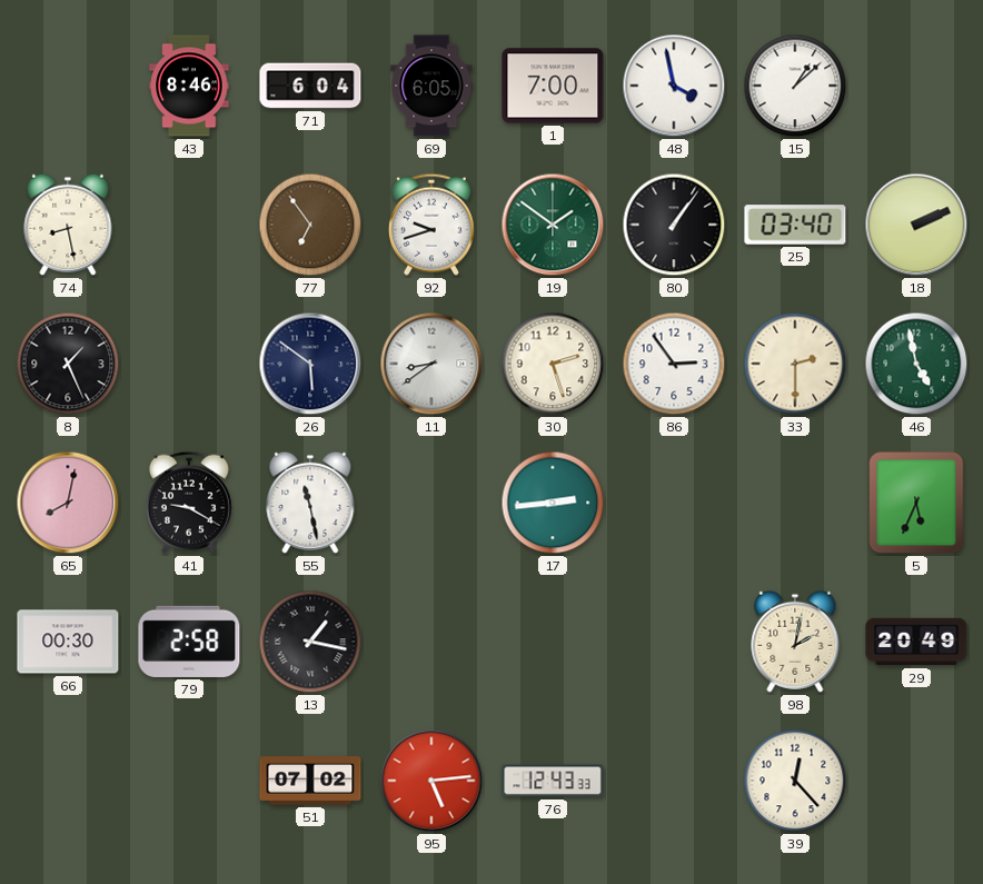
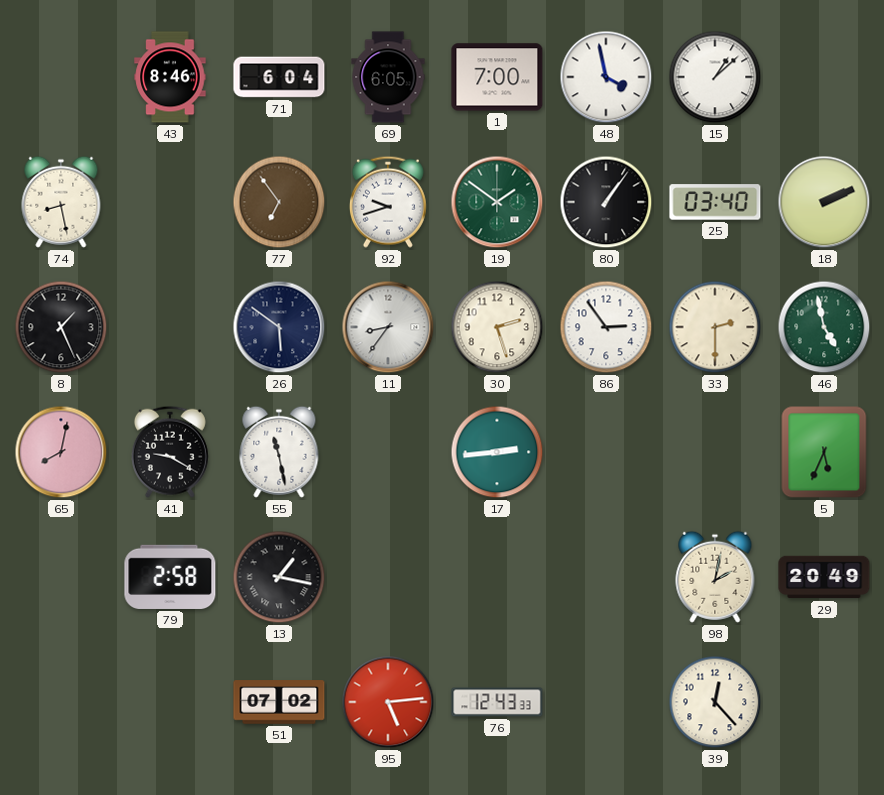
11: 8:39 -> 8:36 (388, 327)
66: 00:30 -> none (68, 642)
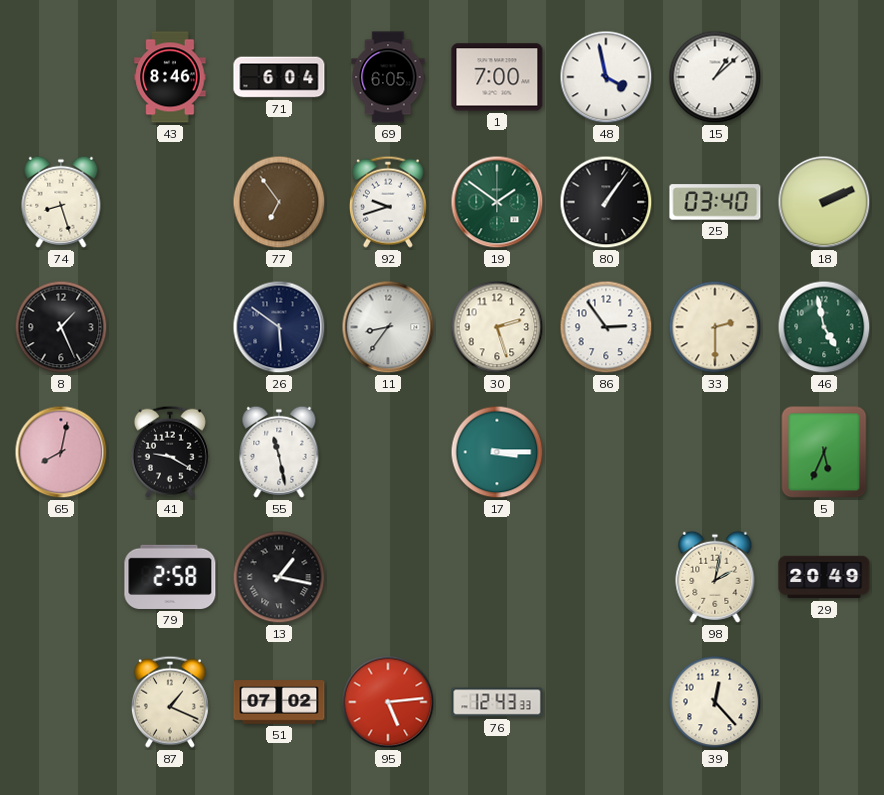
74: 8:28 -> 8:27 (61, 202)
17: 2:44 -> 3:15 (497, 452)
87: none -> 1:19 (170, 702)
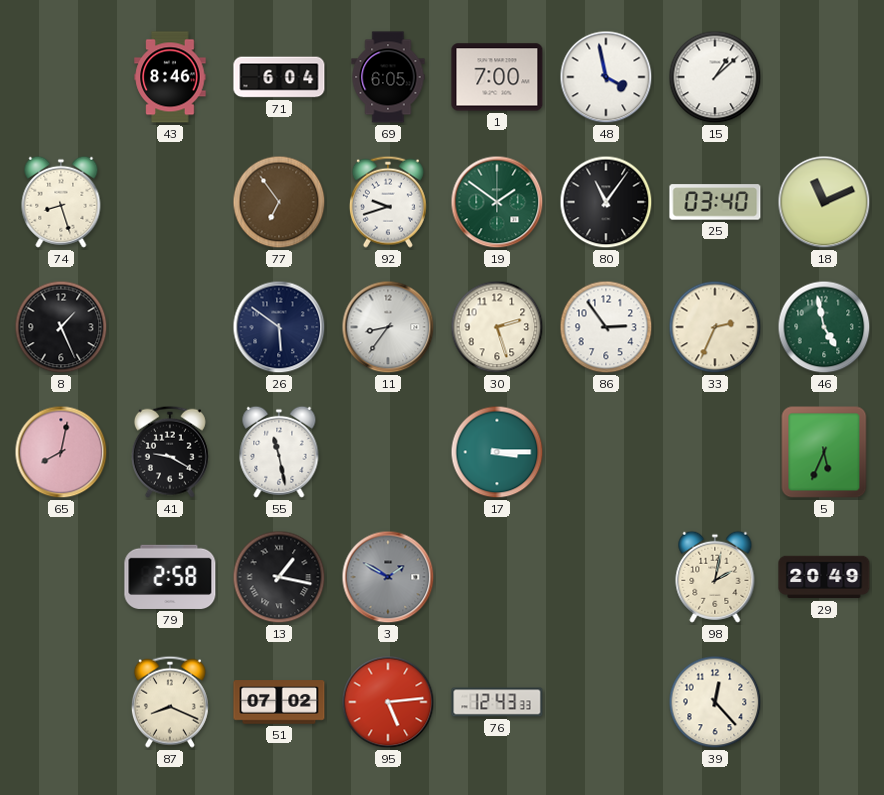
80: 1:06 -> 11:06 (606, 202)
18: 2:11 -> 11:11 (824, 202)
33: 2:30 -> 2:34 (715, 327)
3: none -> 1:50 (388, 577)
87: 1:19 -> 8:19 (170, 702)
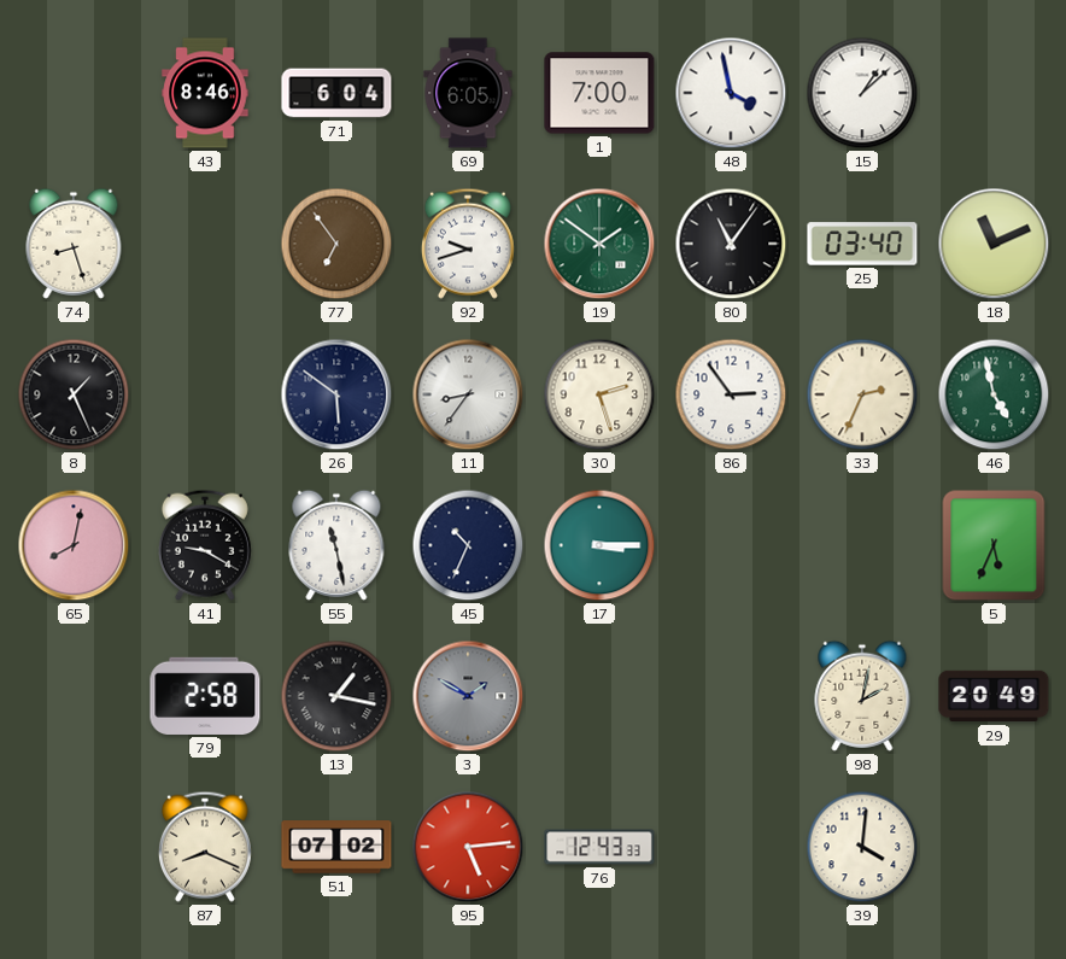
45: none -> 10:34 (468, 545)
39: 12:23 -> 4:01 (862, 847)
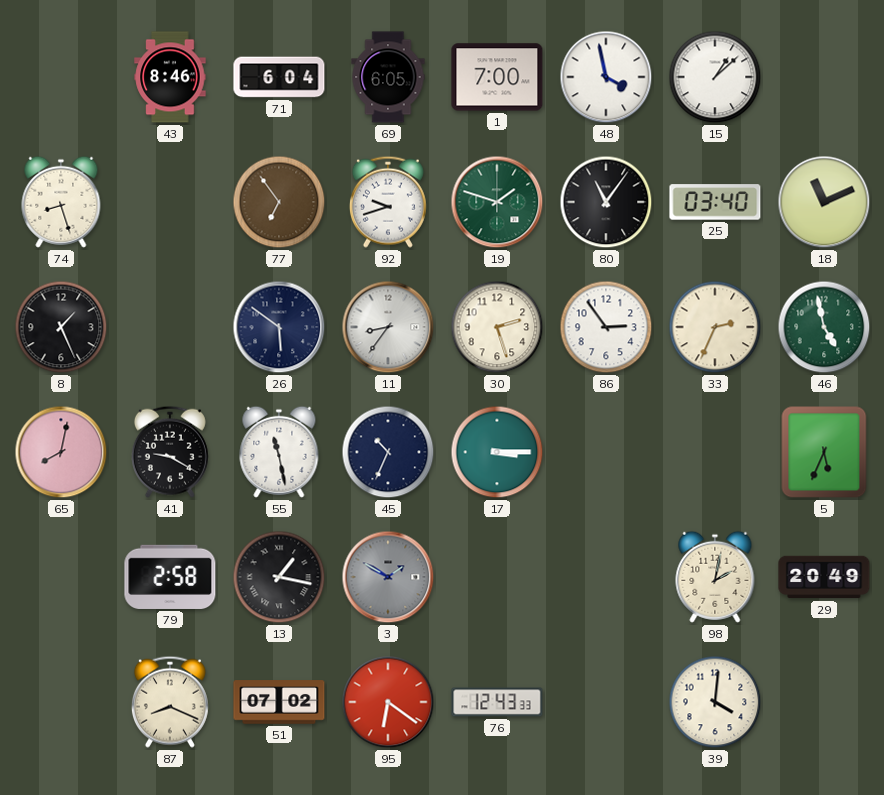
19: 1:51 -> 1:48 (497, 202)
95: 5:14 -> 6:21 (388, 702)
